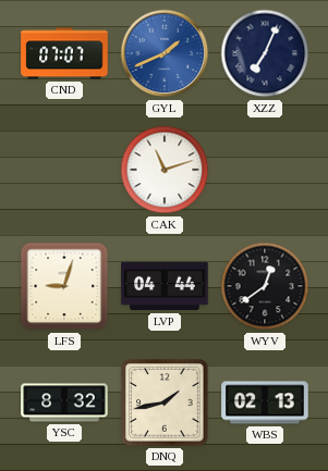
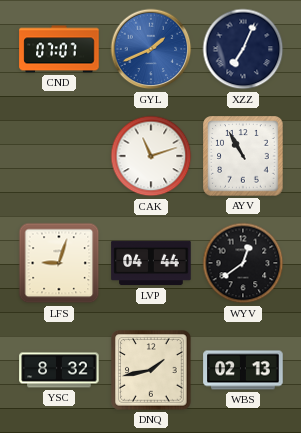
AYV: none -> 10:55 (243, 156)
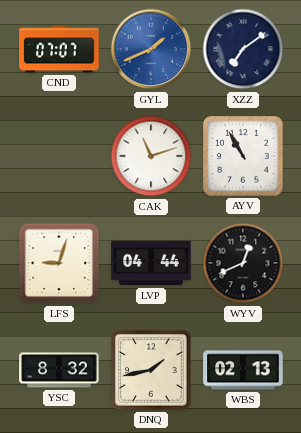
XZZ: 7:04 -> 7:09 (243, 49)
WYV: 12:39 -> 12:41 (243, 263)
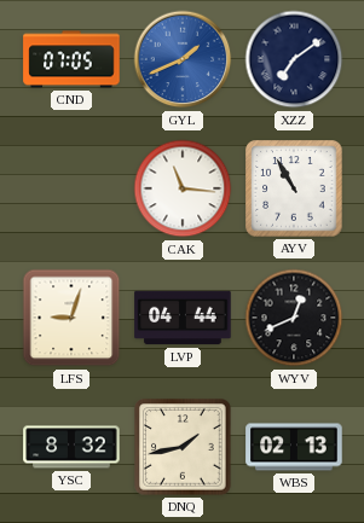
CND: 07:07 -> 07:05 (71, 59)
CAK: 11:12 -> 11:16 (183, 188)
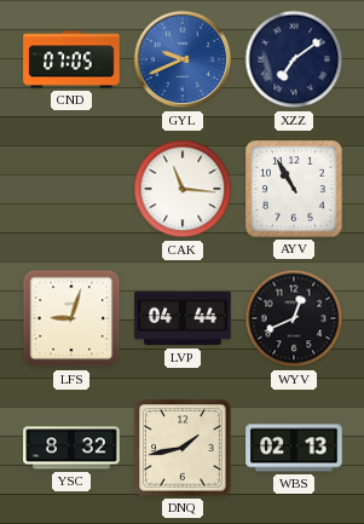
GYL: 1:41 -> 9:41 (183, 59)
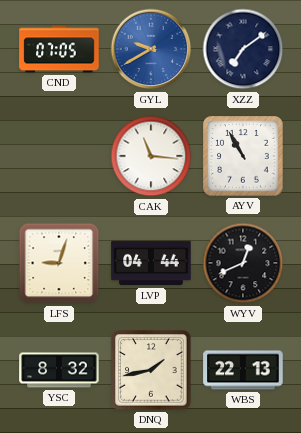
GYL: 9:41 -> 9:40 (151, 49)
WBS: 02:13 -> 22:13 (243, 370)
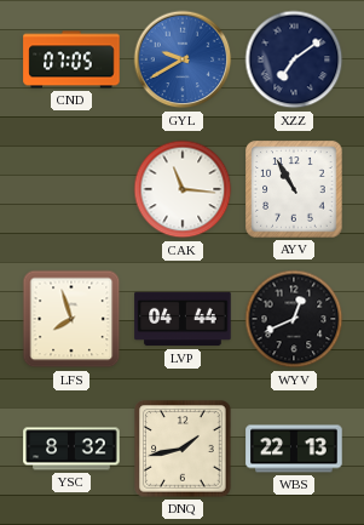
LFS: 9:03 -> 7:57 (71, 319)
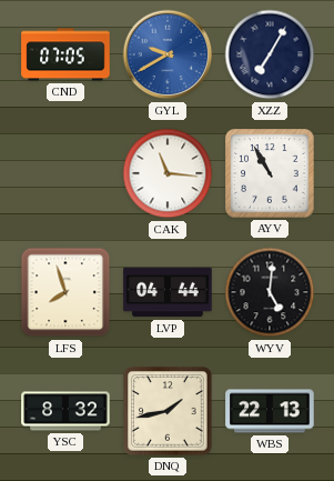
XZZ: 7:09 -> 7:05 (270, 54)
WYV: 12:41 -> 5:01 (270, 292)
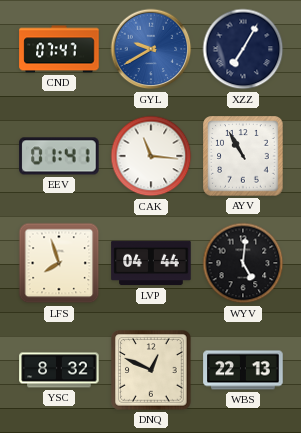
CND: 07:05 -> 07:47 (59, 49)
EEV: none -> 01:41 (59, 156)
DNQ: 1:43 -> 12:49 (151, 370)
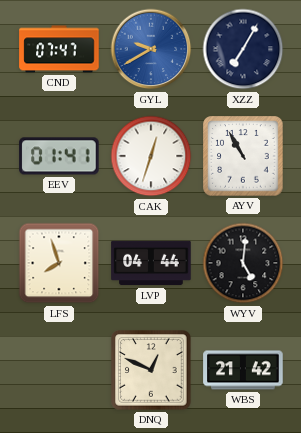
CAK: 11:16 -> 12:33 (151, 156)
YSC: 8:32 -> none (59, 370)
WBS: 22:13 -> 21:42 (243, 370)
